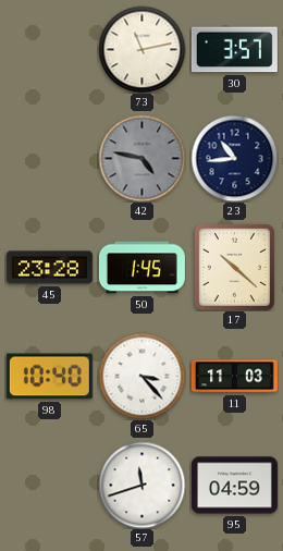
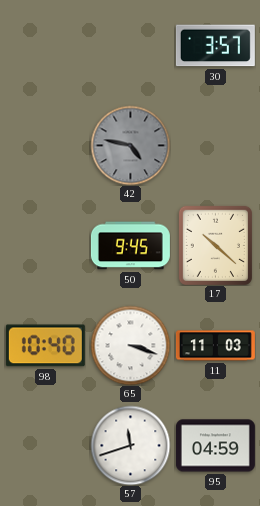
73: 11:13 -> none (141, 49)
23: 10:44 -> none (234, 158)
45: 23:28 -> none (49, 268)
50: 1:45 -> 9:45 (130, 246)
65: 3:23 -> 3:18 (130, 345)
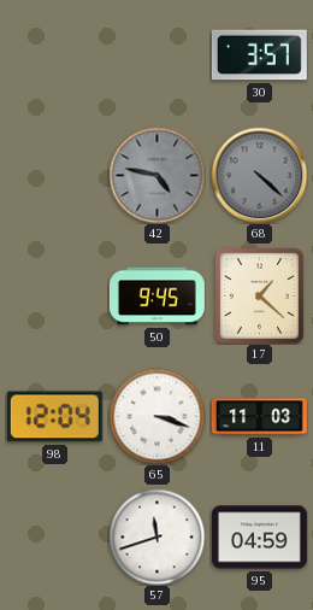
68: none -> 4:22 (259, 175)
17: 10:22 -> 1:22 (259, 295)
98: 10:40 -> 12:04 (54, 417)
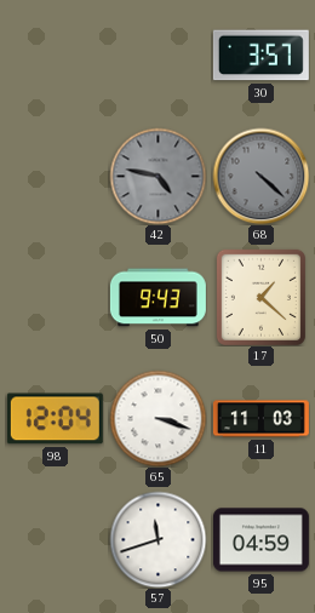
50: 9:45 -> 9:43 (157, 298)
